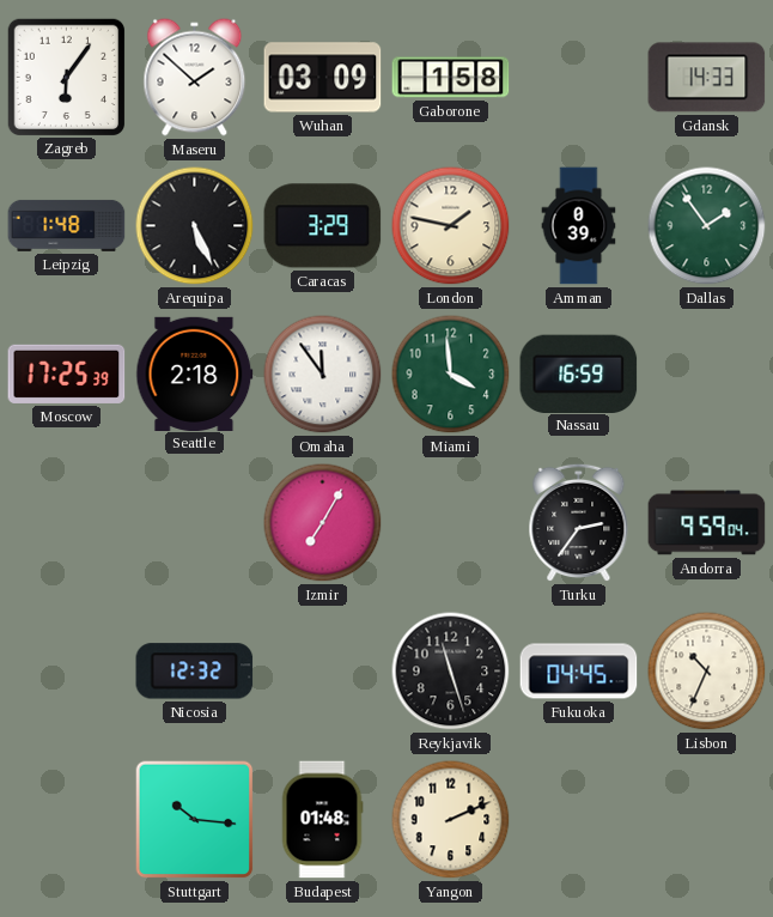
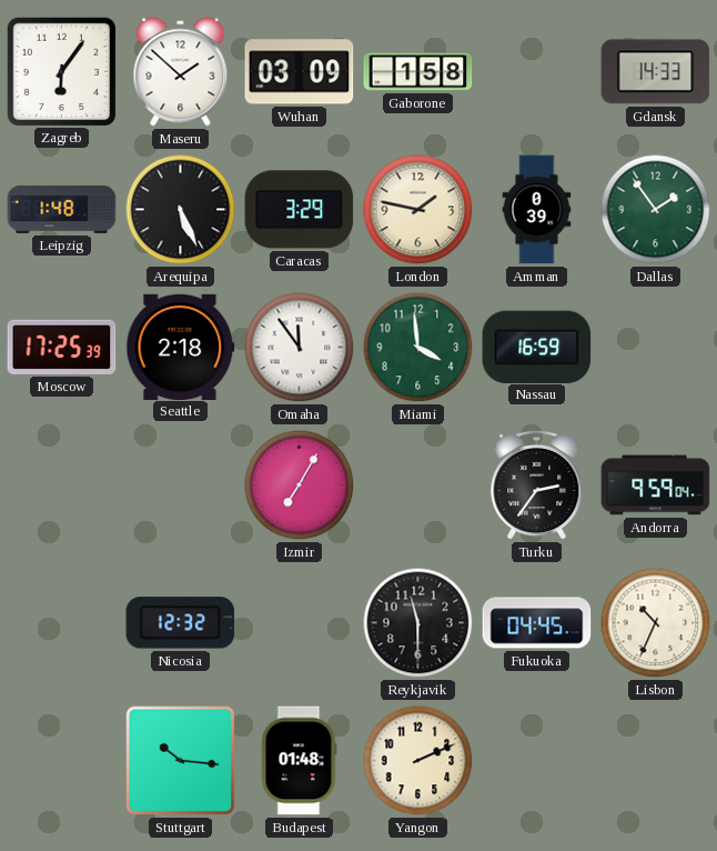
Reykjavik: 11:27 -> 11:30 (418, 623)
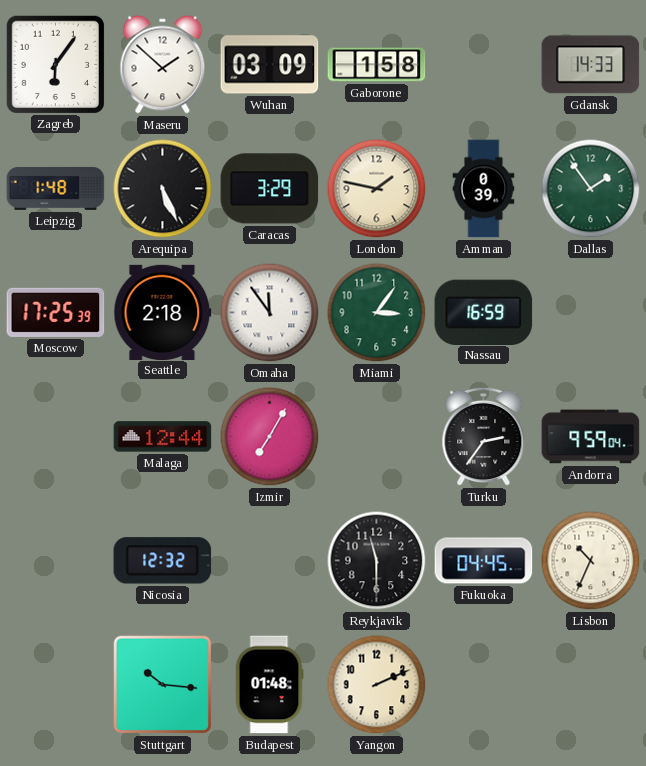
Miami: 3:59 -> 3:06 (377, 313)
Malaga: none -> 12:44 (163, 437)
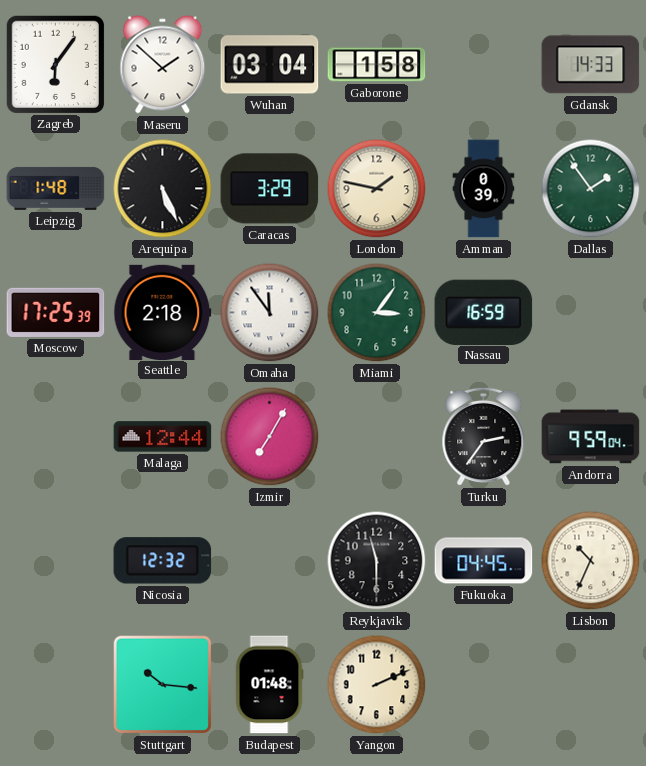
Wuhan: 03:09 -> 03:04 (270, 65)
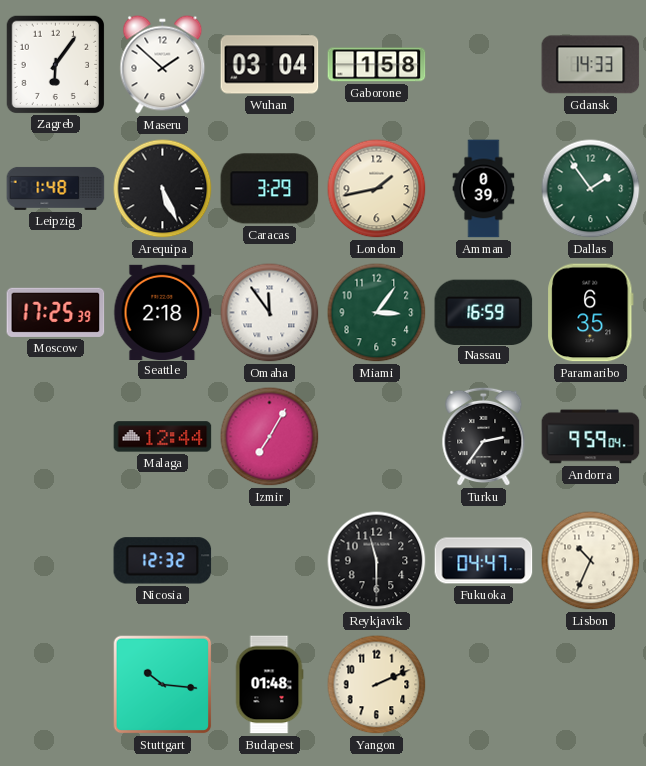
London: 1:47 -> 1:43 (377, 189)
Paramaribo: none -> 6:35 (591, 313)
Fukuoka: 04:45 -> 04:47 (484, 561)
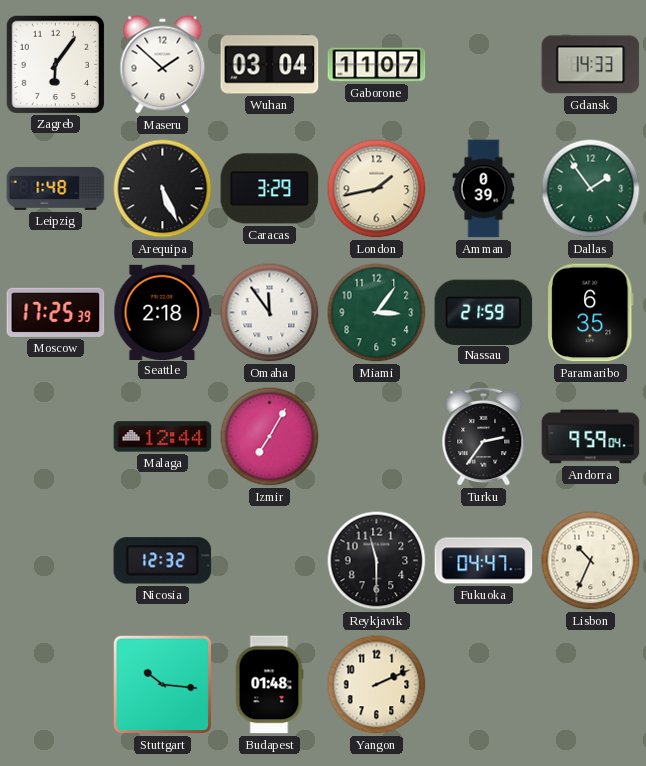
Gaborone: 1:58 -> 11:07 (377, 65)
Nassau: 16:59 -> 21:59 (484, 312)
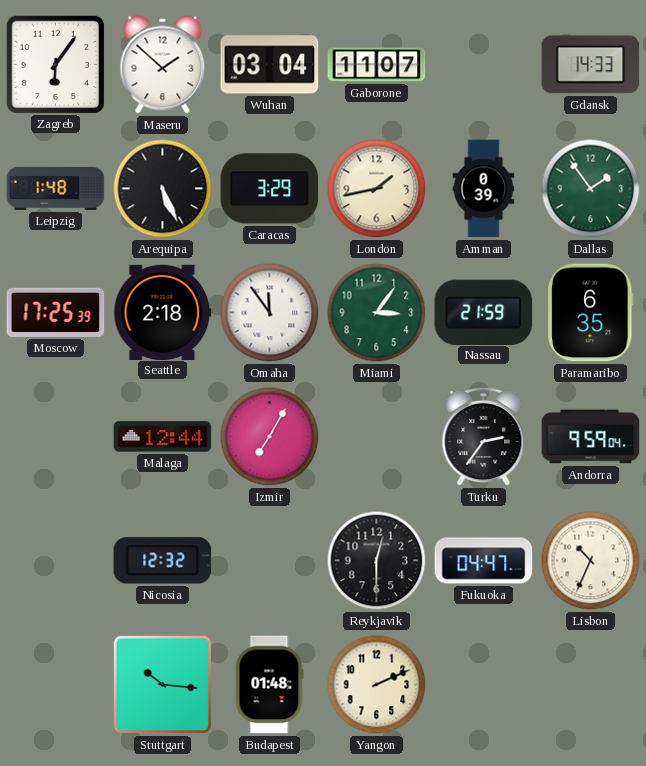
Reykjavik: 11:30 -> 12:30 (377, 561)
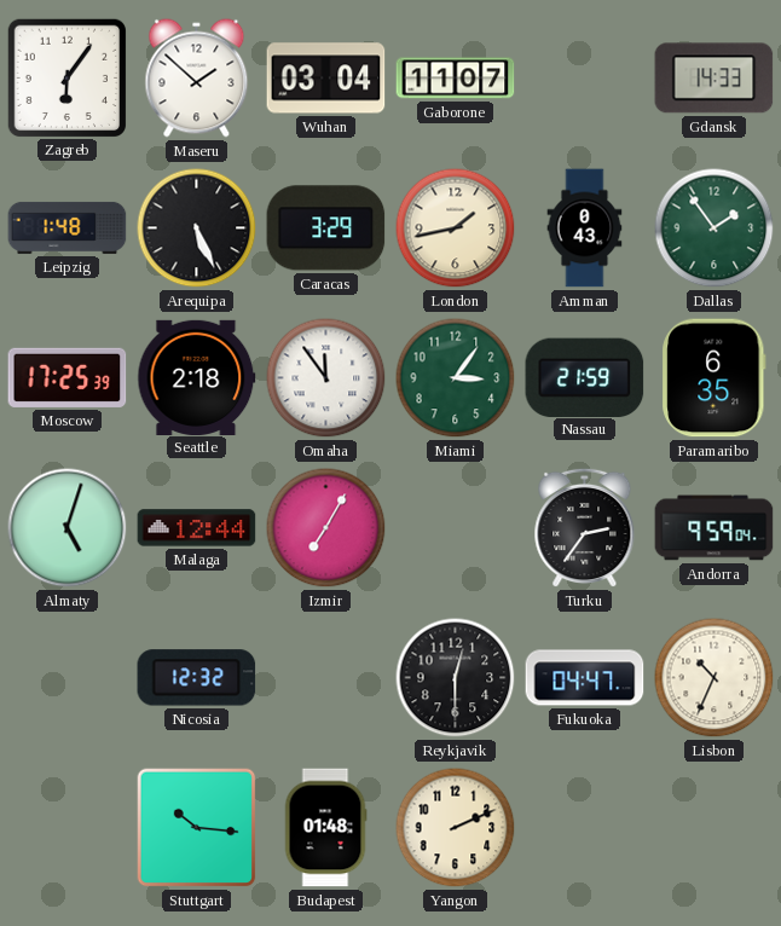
Amman: 0:39 -> 0:43 (585, 228)
Almaty: none -> 5:03 (68, 528)
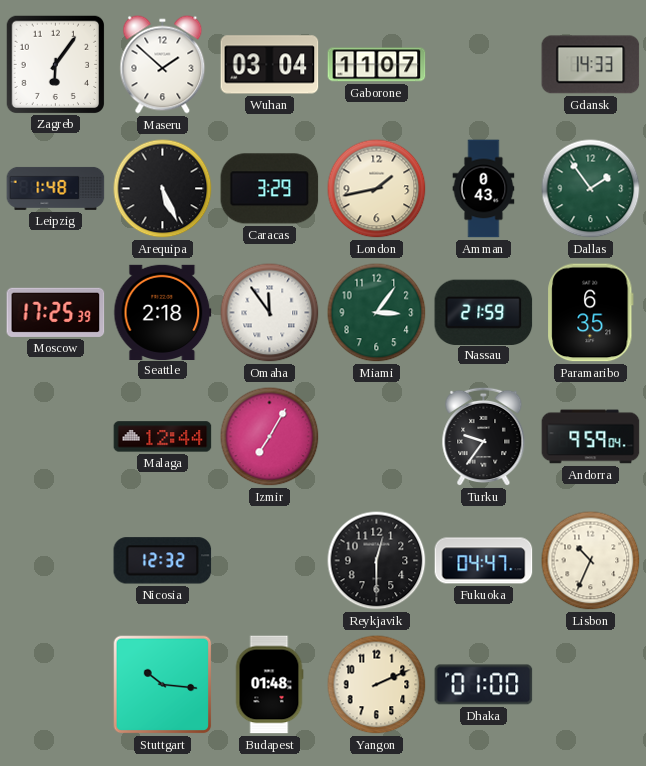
Almaty: 5:03 -> none (68, 528)
Turku: 2:36 -> 9:36 (484, 437)
Dhaka: none -> 01:00 (484, 685)
